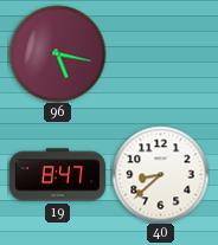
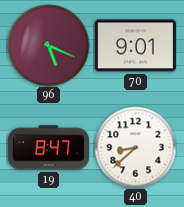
96: 5:17 -> 5:19 (48, 45)
70: none -> 9:01 (135, 46)
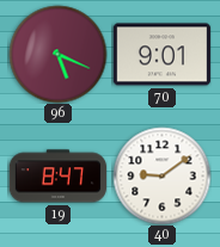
40: 8:38 -> 9:09 (161, 175)
